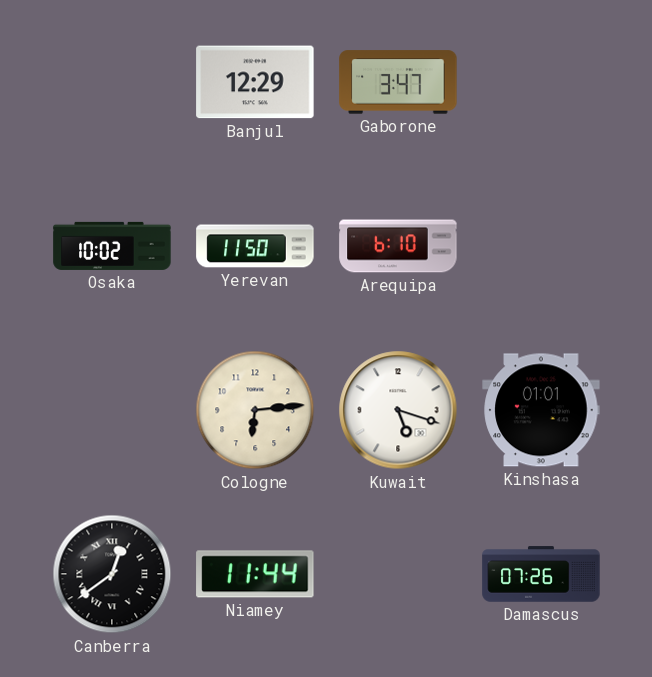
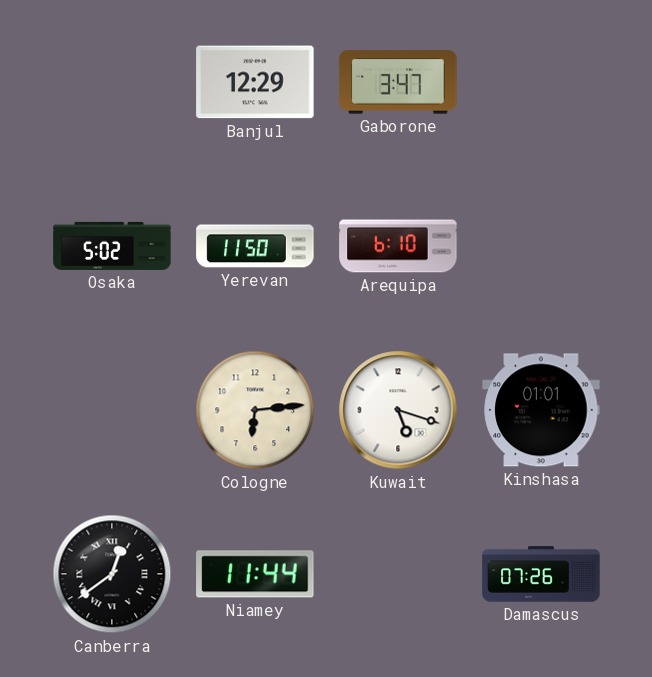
Osaka: 10:02 -> 5:02 (112, 246)
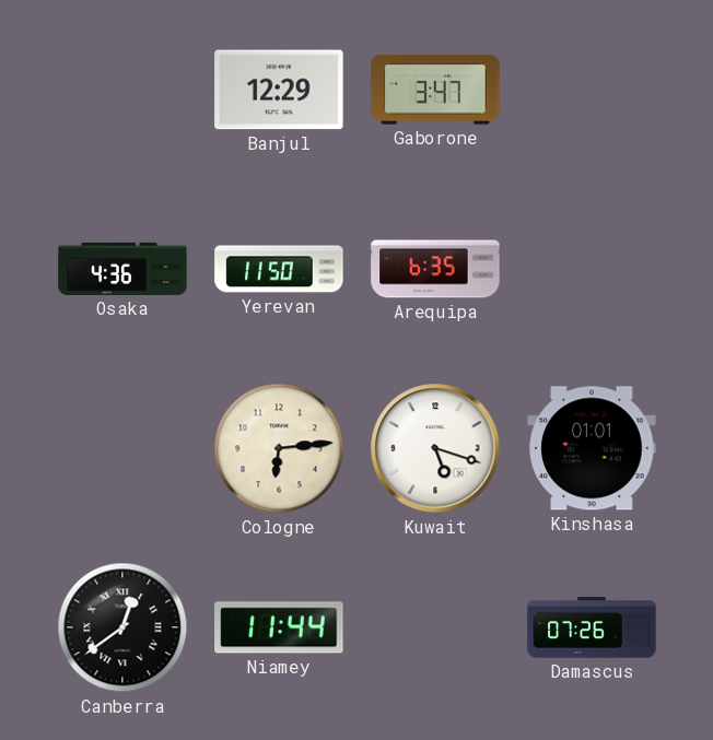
Osaka: 5:02 -> 4:36 (122, 269)
Arequipa: 6:10 -> 6:35 (435, 269)
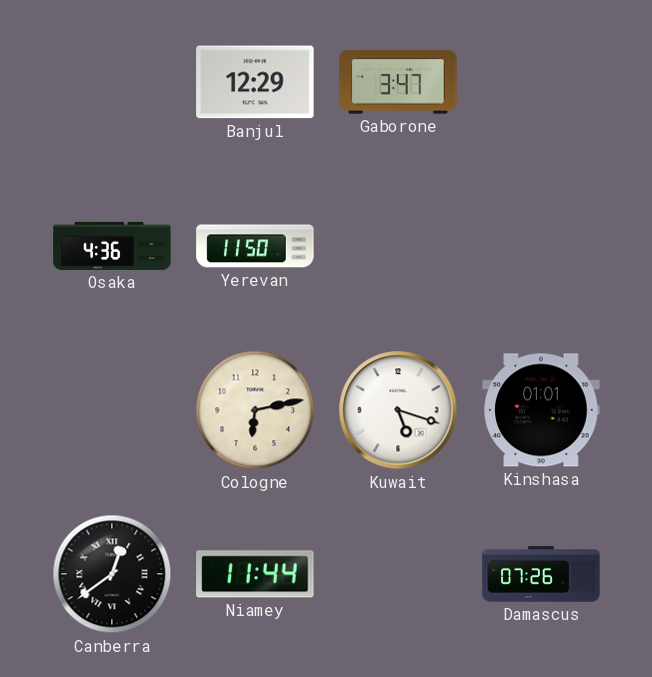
Arequipa: 6:35 -> none (435, 269)
Cologne: 6:14 -> 6:13 (255, 410)
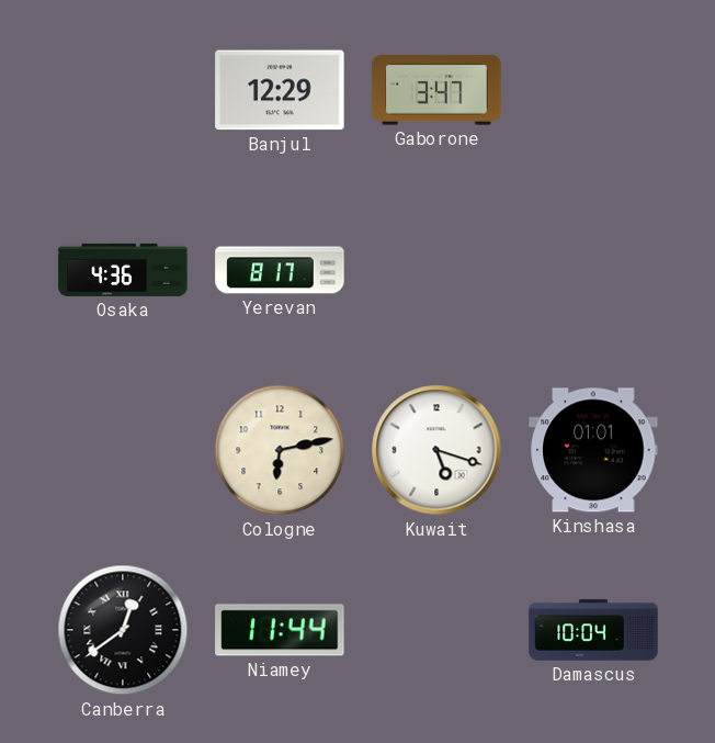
Yerevan: 11:50 -> 8:17 (280, 270)
Damascus: 07:26 -> 10:04 (593, 630)
